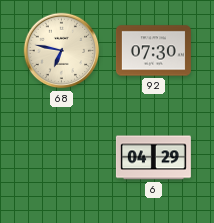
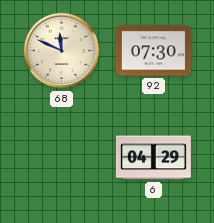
68: 6:47 -> 11:49 (62, 51)
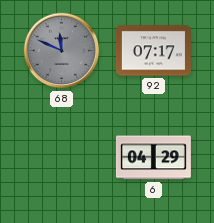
68 dial: cream -> grey (62, 51)
92: 07:30 -> 07:17 (153, 51)
